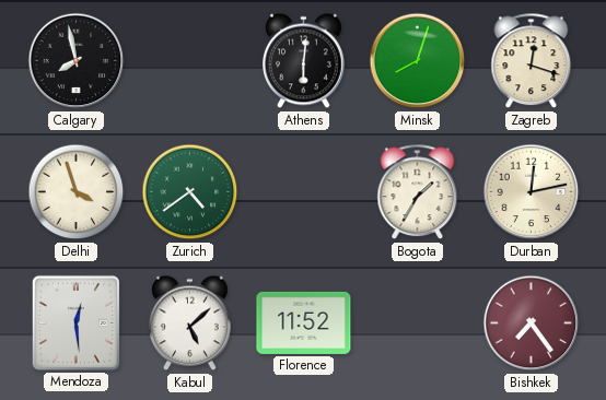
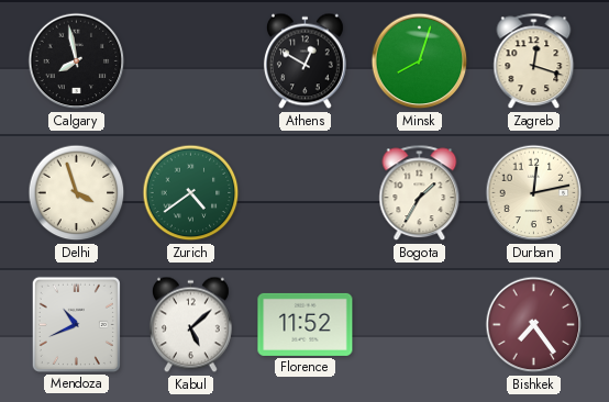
Athens: 6:01 -> 12:50 (304, 62)
Mendoza: 12:29 -> 10:41 (76, 324)
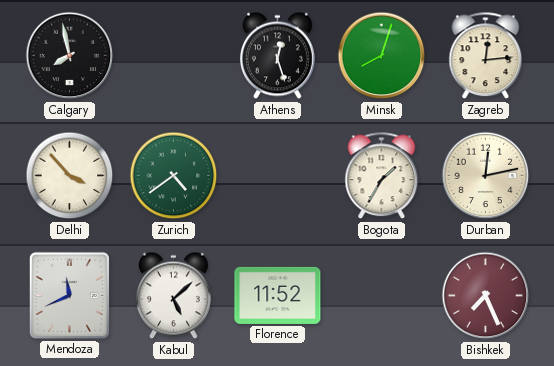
Athens: 12:50 -> 12:27 (277, 56)
Zagreb: 12:18 -> 12:14 (486, 56)
Delhi: 3:57 -> 3:53 (70, 176)
Mendoza: 10:41 -> 11:41 (69, 295)
Bishkek: 7:24 -> 7:26 (486, 296)
